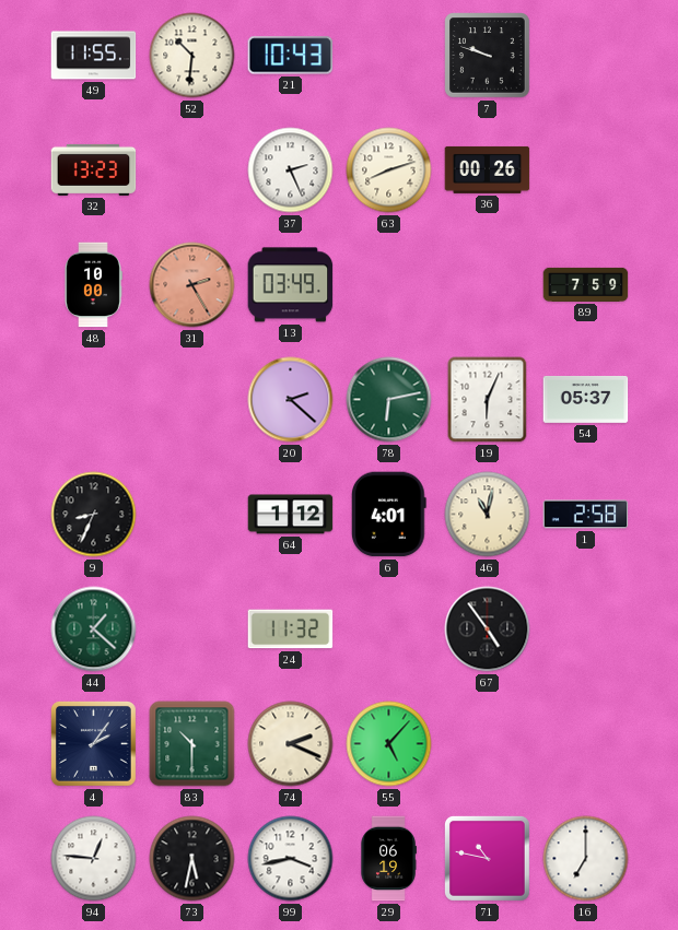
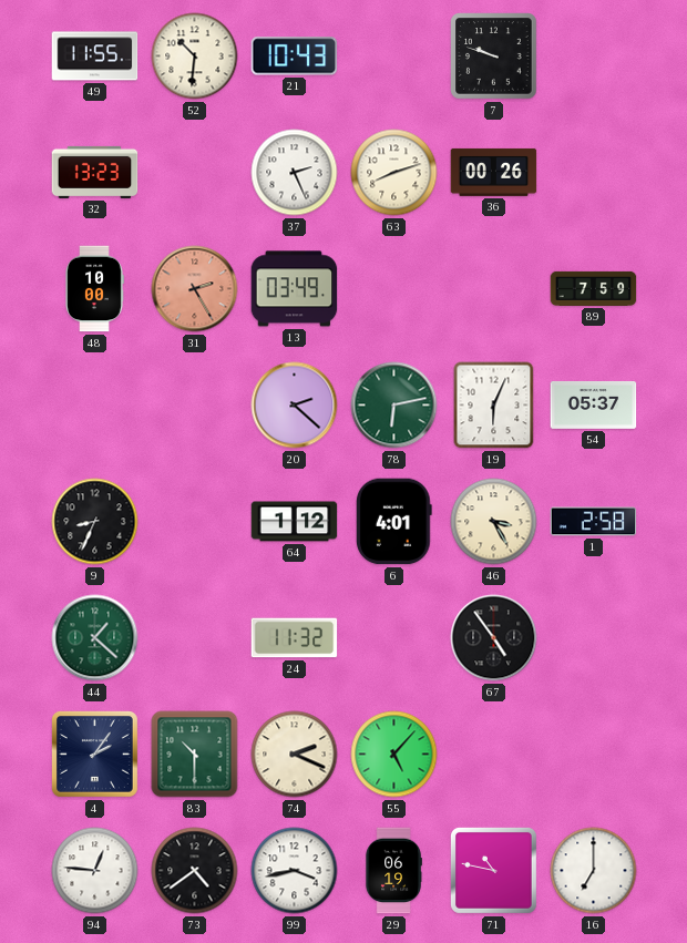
46: 11:02 -> 3:25 (494, 522)
73: 5:32 -> 4:39 (195, 871)
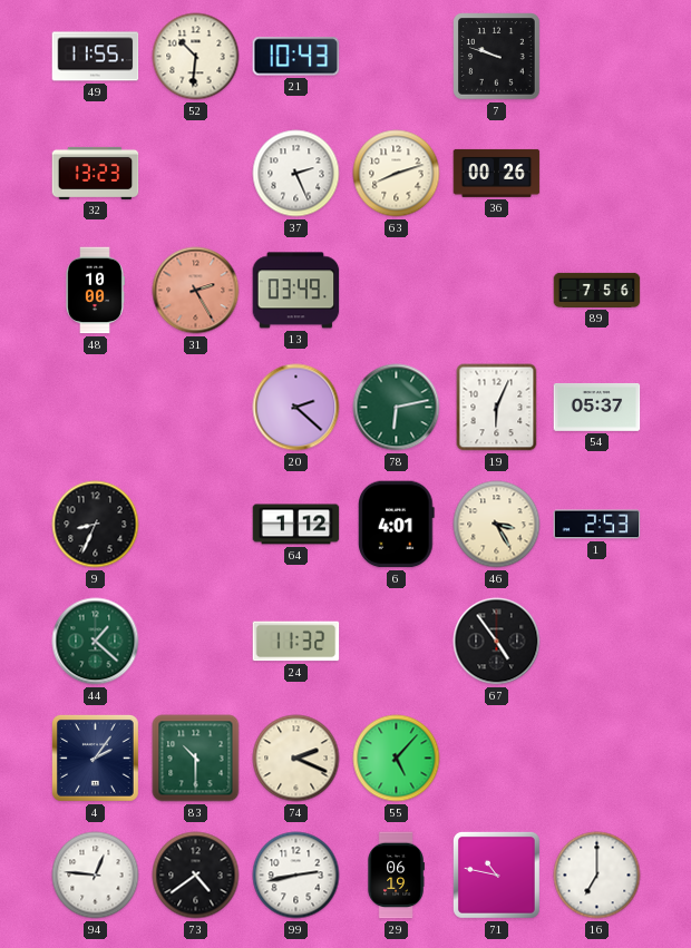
89: 7:59 -> 7:56 (597, 290)
1: 2:58 -> 2:53 (597, 525)
99: 3:43 -> 2:43 (296, 876)
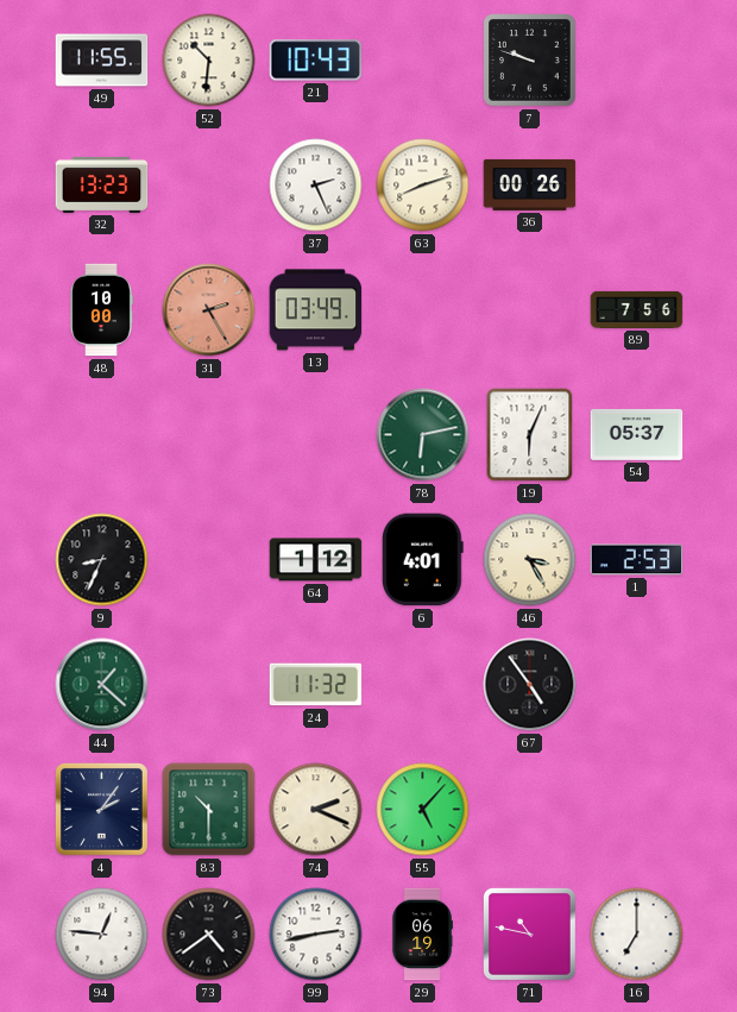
20: 2:22 -> none (296, 408)
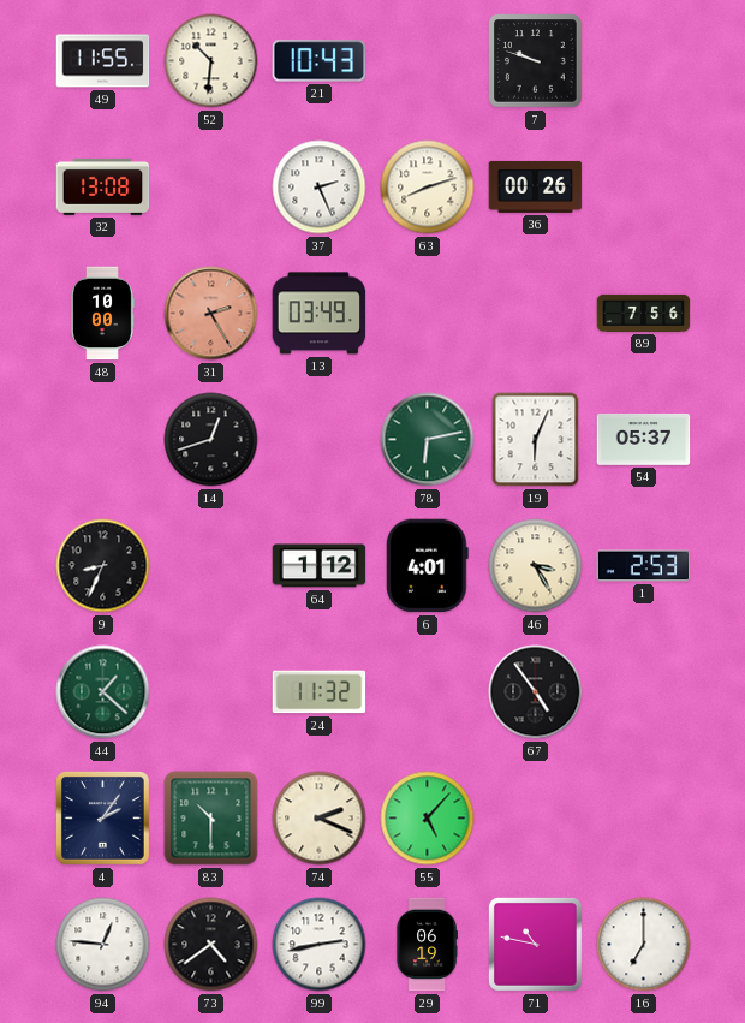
32: 13:23 -> 13:08 (103, 186)
14: none -> 12:42 (211, 440)
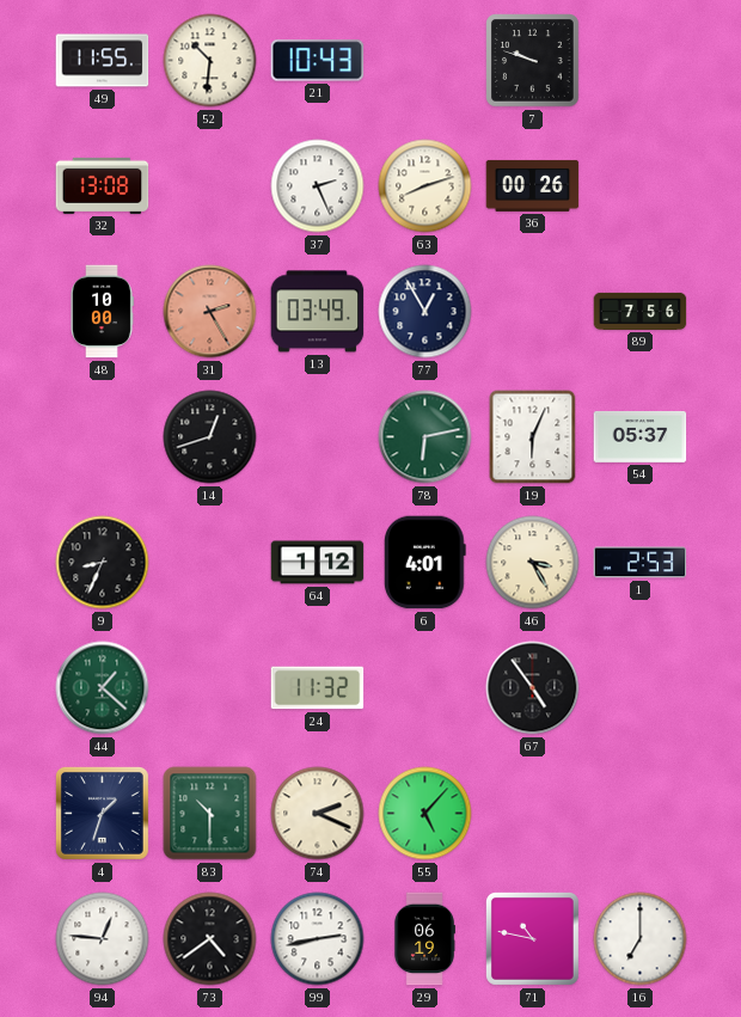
77: none -> 12:55 (425, 312)
4: 2:06 -> 1:33 (102, 813)
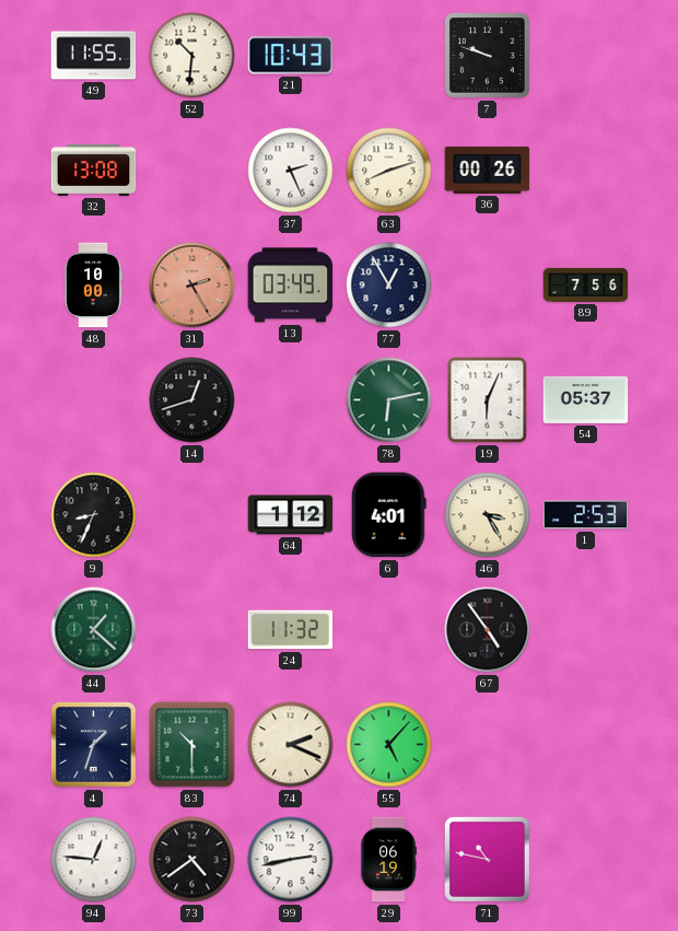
16: 7:00 -> none (641, 939)
